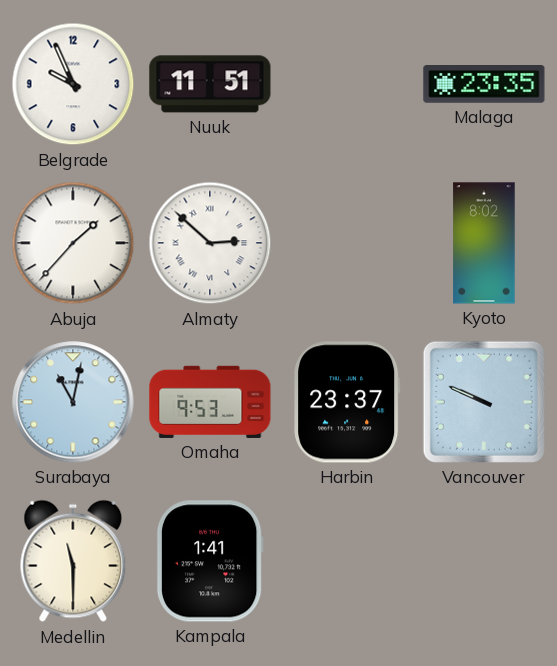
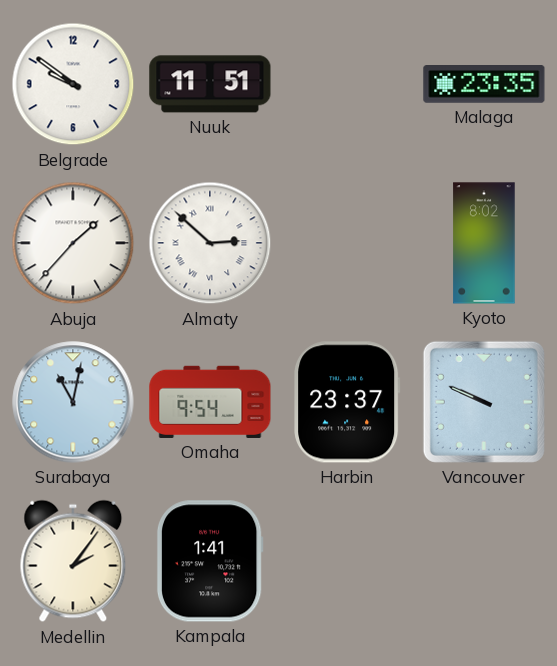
Belgrade: 9:56 -> 9:51 (73, 84)
Omaha: 9:53 -> 9:54 (210, 402)
Medellin: 11:30 -> 2:06 (73, 561)
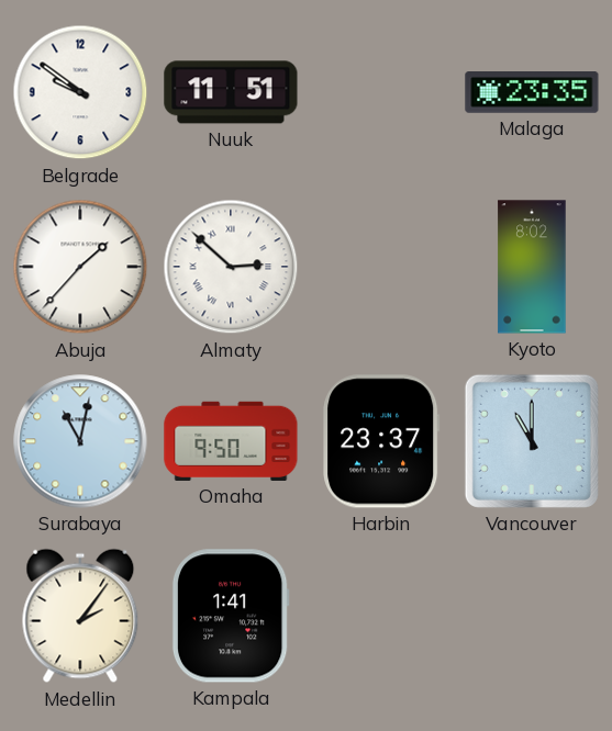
Omaha: 9:54 -> 9:50 (231, 441)
Vancouver: 9:49 -> 11:00 (532, 441)
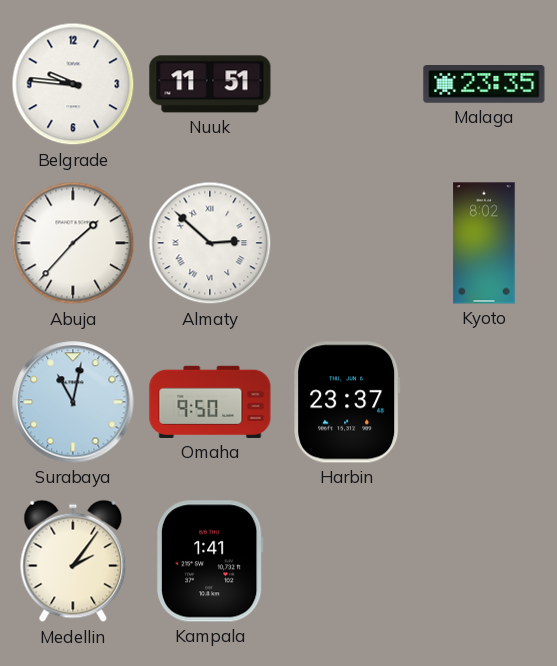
Belgrade: 9:51 -> 9:46 (73, 84)
Vancouver: 11:00 -> none (532, 441)
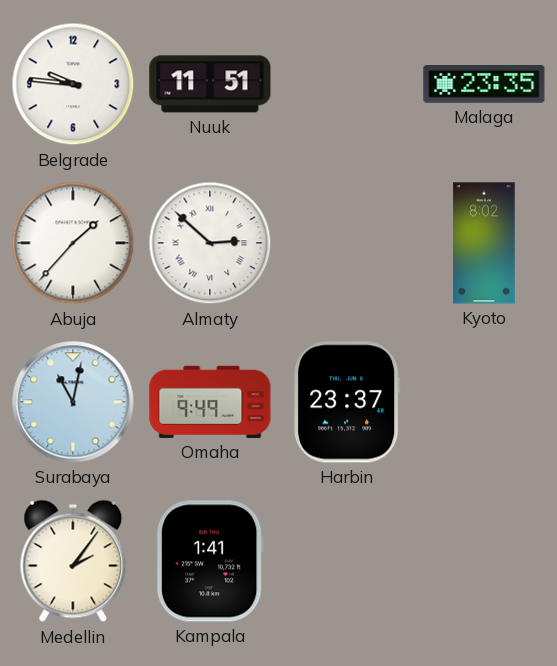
Omaha: 9:50 -> 9:49 (210, 402)
